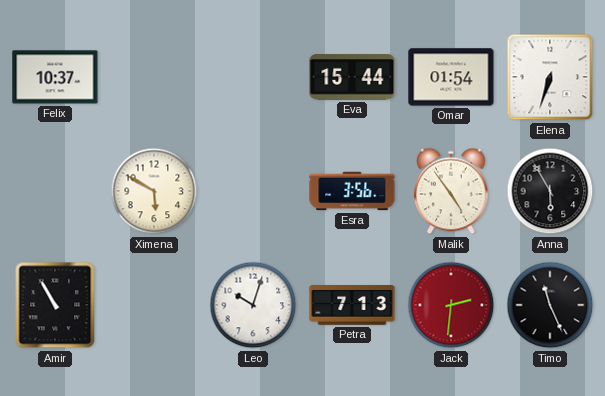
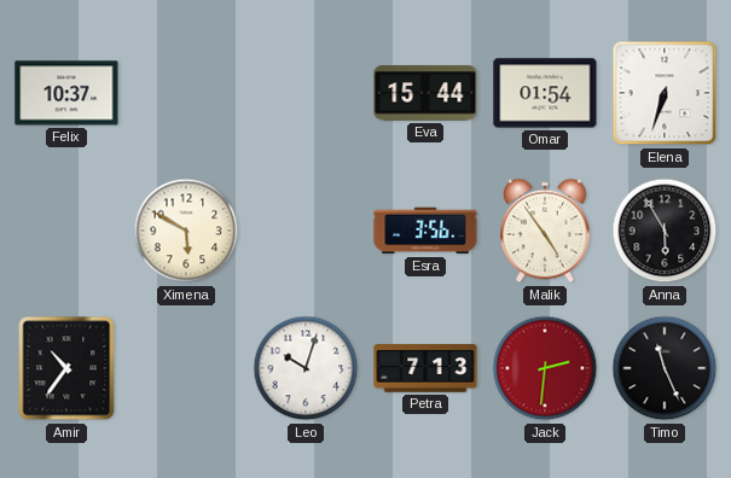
Amir: 10:55 -> 10:36 (66, 368)
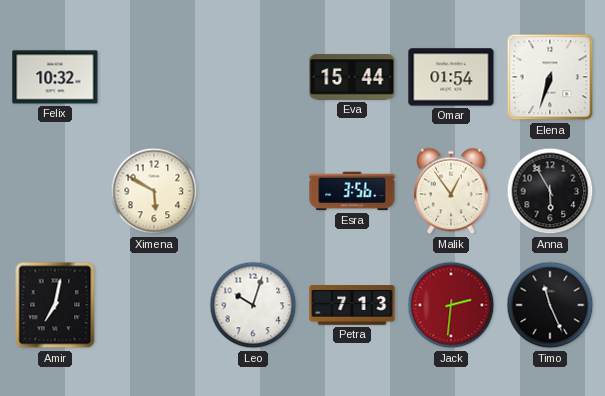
Felix: 10:37 -> 10:32 (55, 77)
Malik: 4:54 -> 12:54 (451, 191)
Amir: 10:36 -> 7:02 (55, 305)
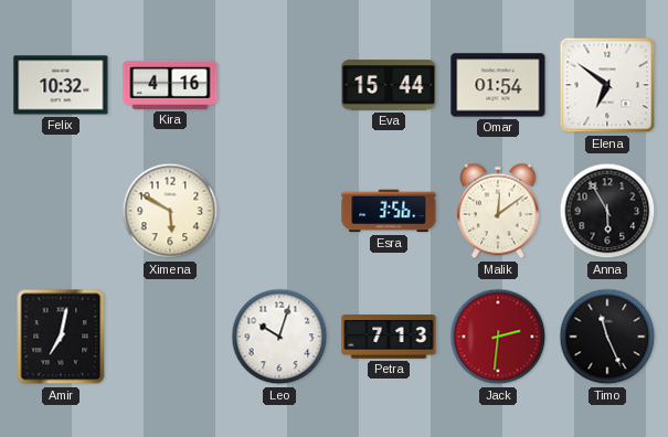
Kira: none -> 4:16 (170, 85)
Elena: 6:33 -> 6:51 (607, 85)
Malik: 12:54 -> 12:09 (498, 211)
